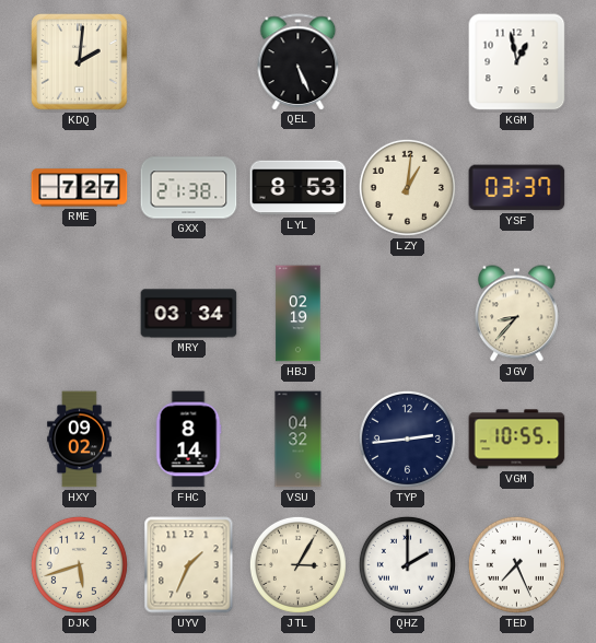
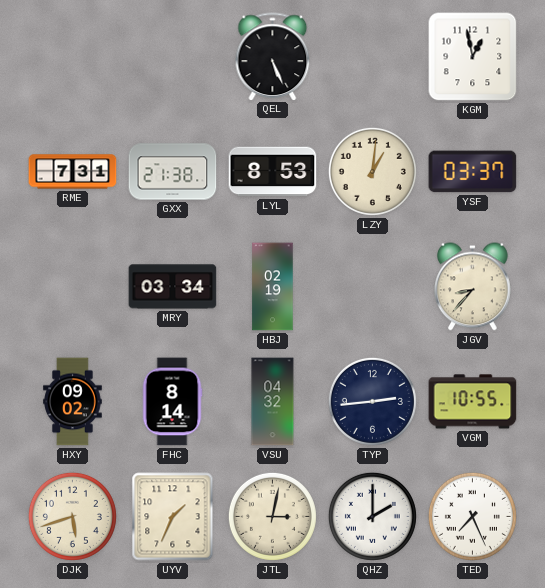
KDQ: 2:01 -> none (80, 62)
RME: 7:27 -> 7:31 (73, 172)
JTL: 3:05 -> 3:02 (272, 516)
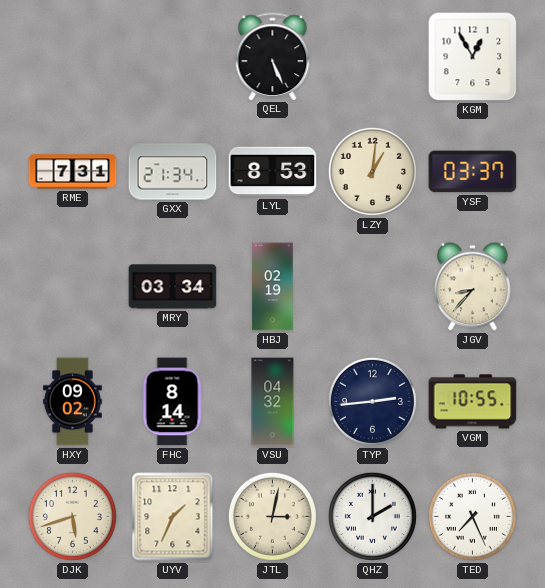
KGM: 12:58 -> 12:55 (473, 57)
GXX: 21:38 -> 21:34 (173, 172)
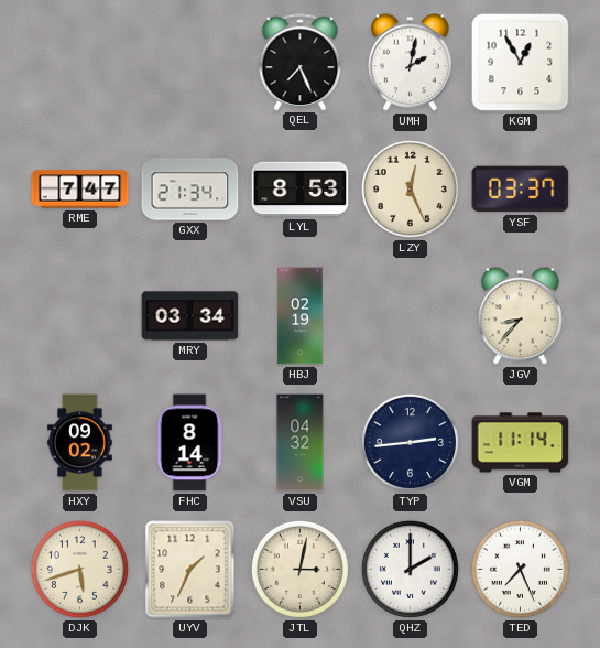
QEL: 5:26 -> 7:26 (301, 62)
UMH: none -> 2:02 (411, 63)
RME: 7:31 -> 7:47 (80, 190)
LZY: 1:01 -> 12:26 (410, 188)
VGM: 10:55 -> 11:14 (521, 443)
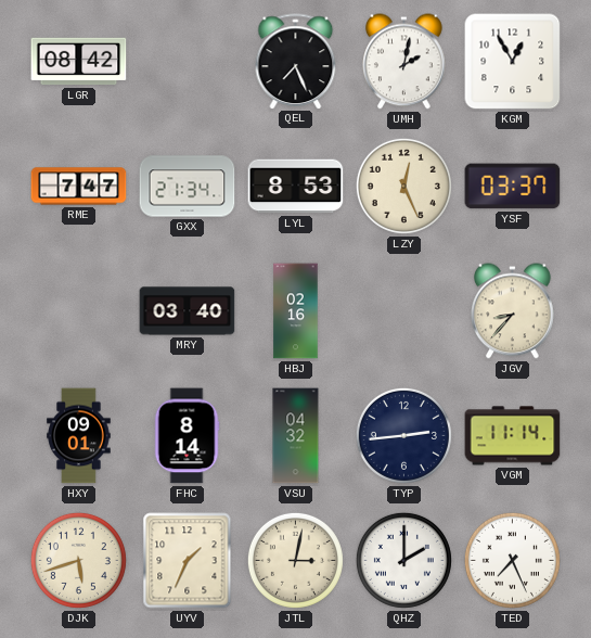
LGR: none -> 08:42 (79, 62)
MRY: 03:34 -> 03:40 (188, 311)
HBJ: 02:19 -> 02:16 (296, 311)
HXY: 09:02 -> 09:01 (79, 436)
